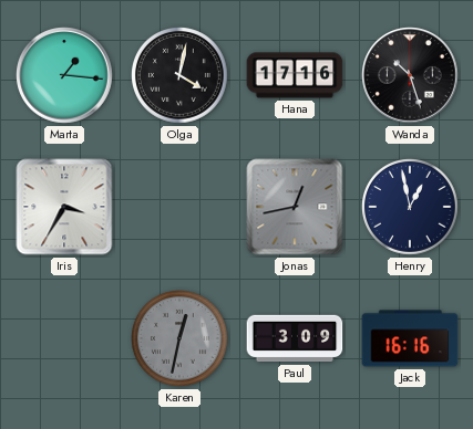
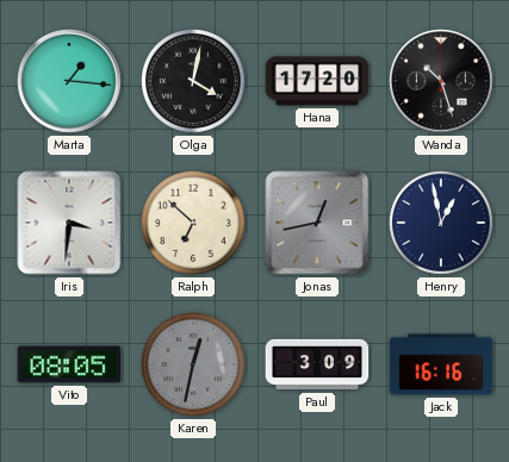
Hana: 17:16 -> 17:20 (317, 81)
Iris: 3:35 -> 3:31 (69, 223)
Ralph: none -> 6:52 (194, 224)
Vito: none -> 08:05 (69, 364)
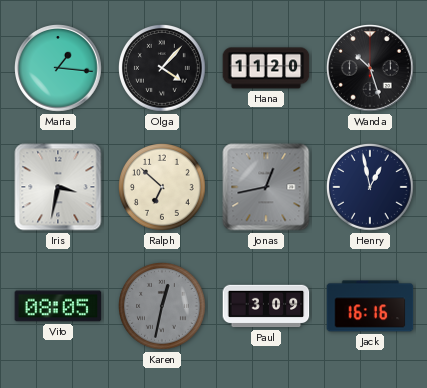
Olga: 4:02 -> 4:07 (163, 69)
Hana: 17:20 -> 11:20 (266, 68)
Iris: 3:31 -> 3:32 (58, 187)
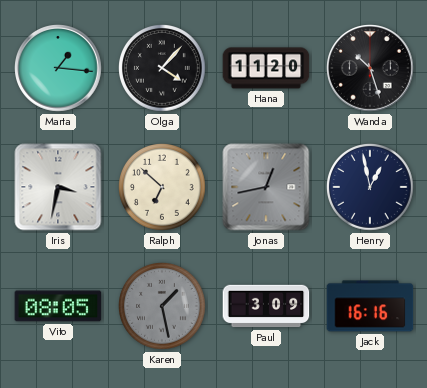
Karen: 12:32 -> 1:28 (163, 307)
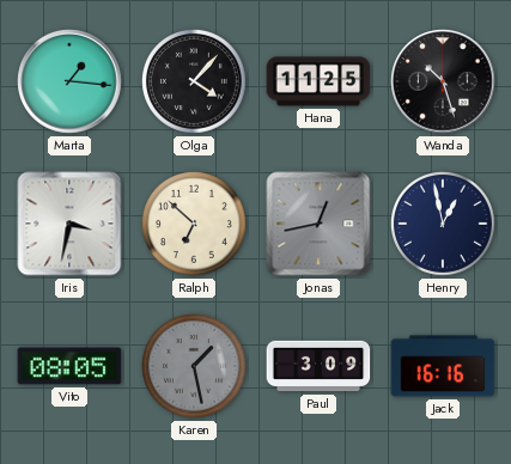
Hana: 11:20 -> 11:25 (318, 81)
